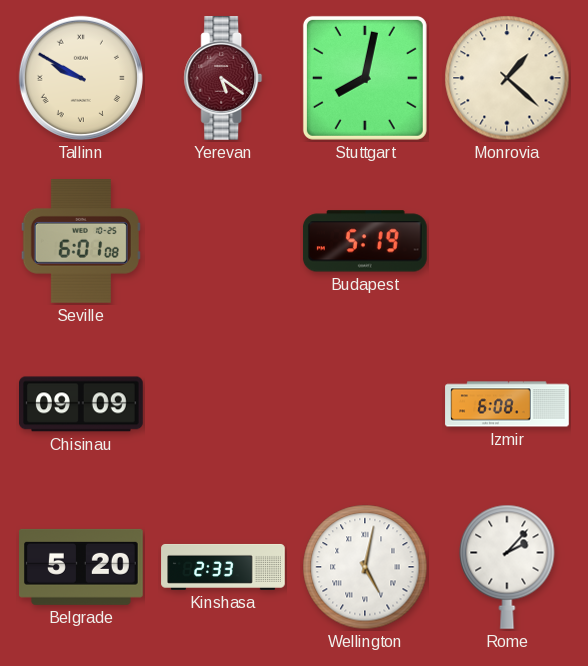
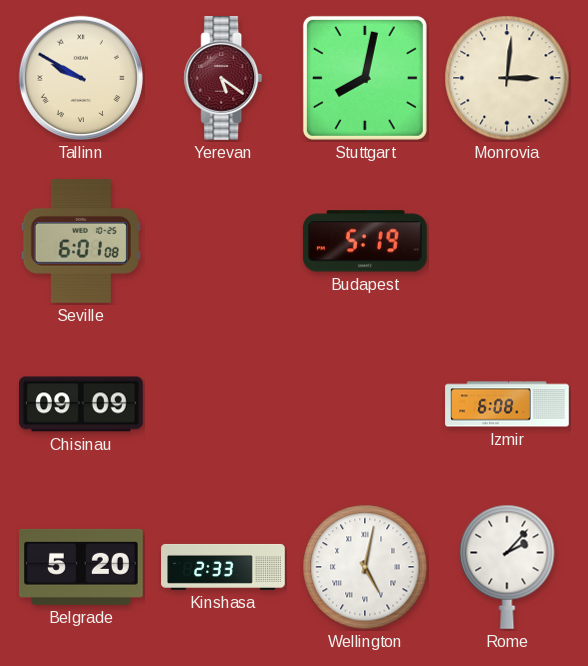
Monrovia: 1:22 -> 3:01 (507, 78)
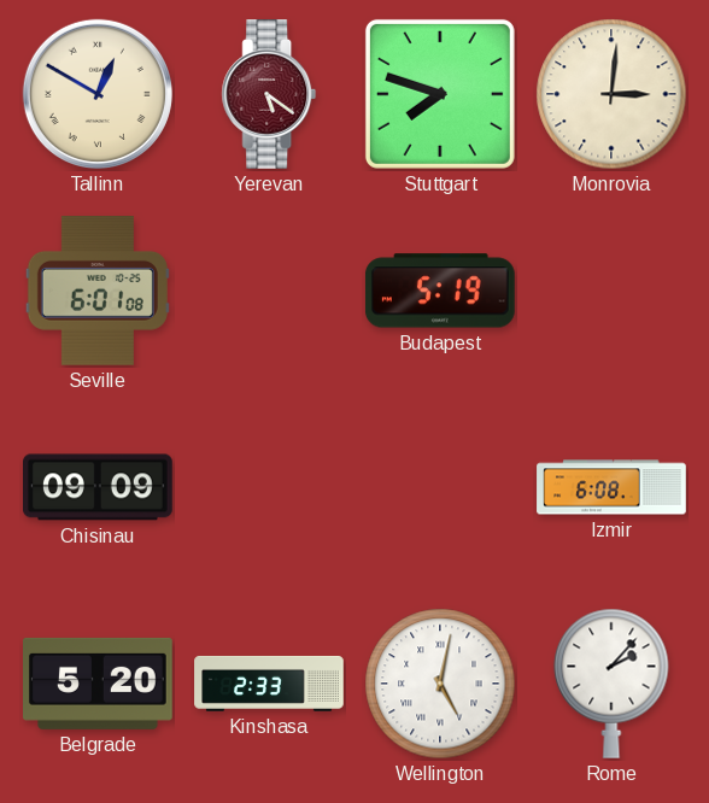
Tallinn: 9:50 -> 12:50 (98, 94)
Stuttgart: 8:02 -> 7:48 (440, 94)
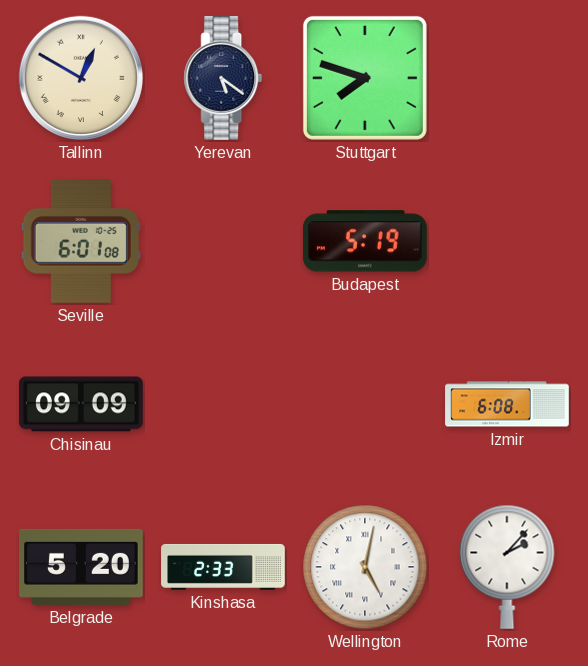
Yerevan dial: burgundy -> navy (223, 78)
Monrovia: 3:01 -> none (611, 94)
